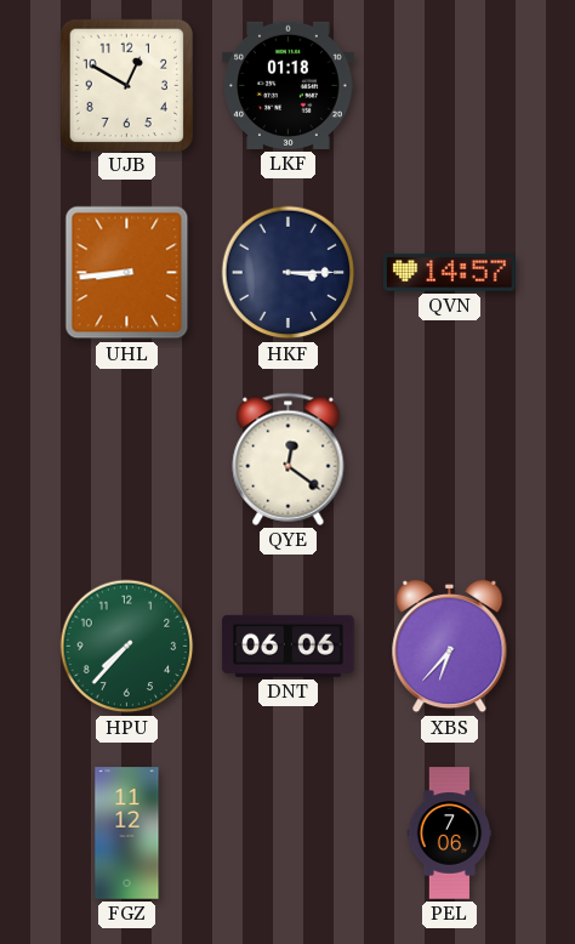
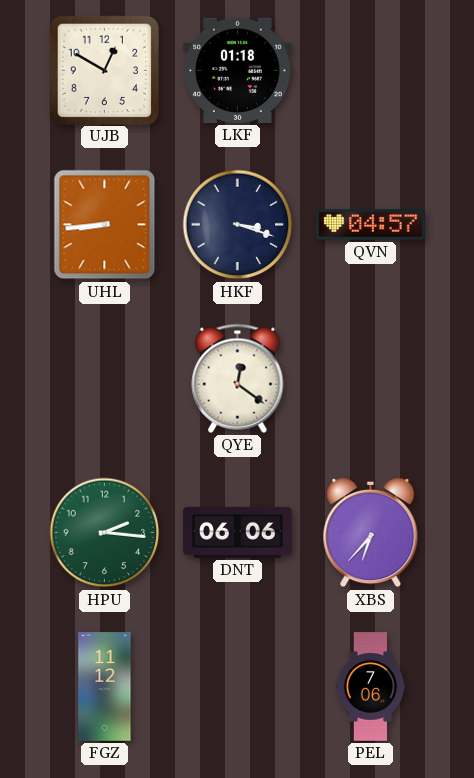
HKF: 3:15 -> 3:18 (238, 225)
QVN: 14:57 -> 04:57 (371, 225)
HPU: 7:37 -> 2:16 (105, 533)
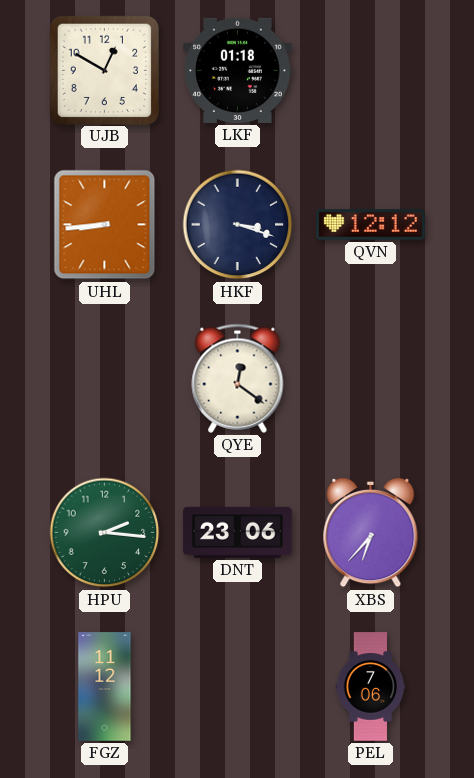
QVN: 04:57 -> 12:12 (371, 225)
DNT: 06:06 -> 23:06 (238, 532)
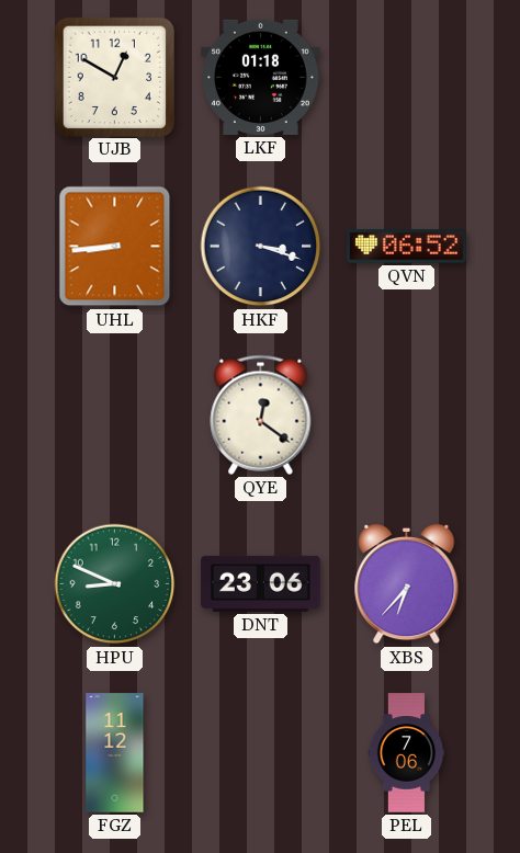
QVN: 12:12 -> 06:52 (407, 247)
HPU: 2:16 -> 8:49 (115, 584)
